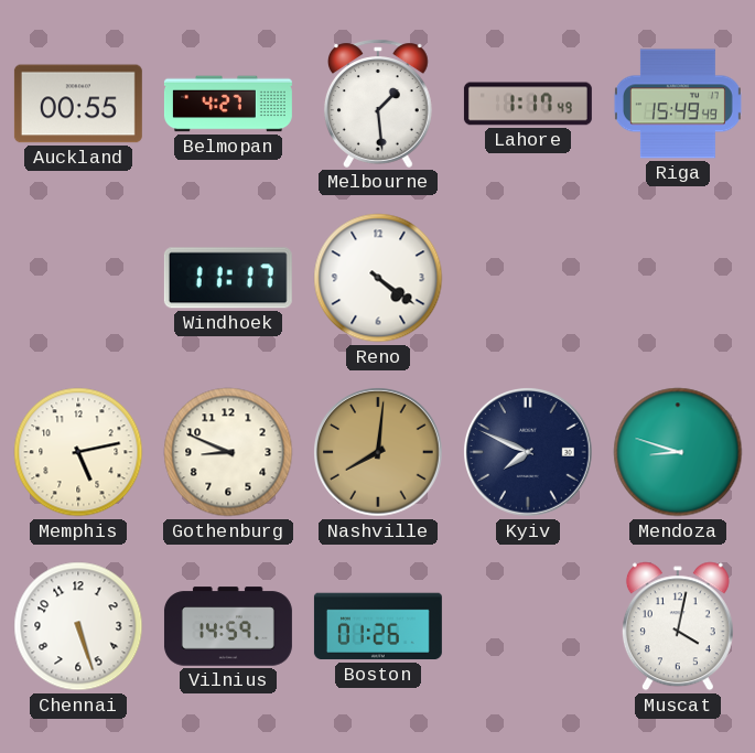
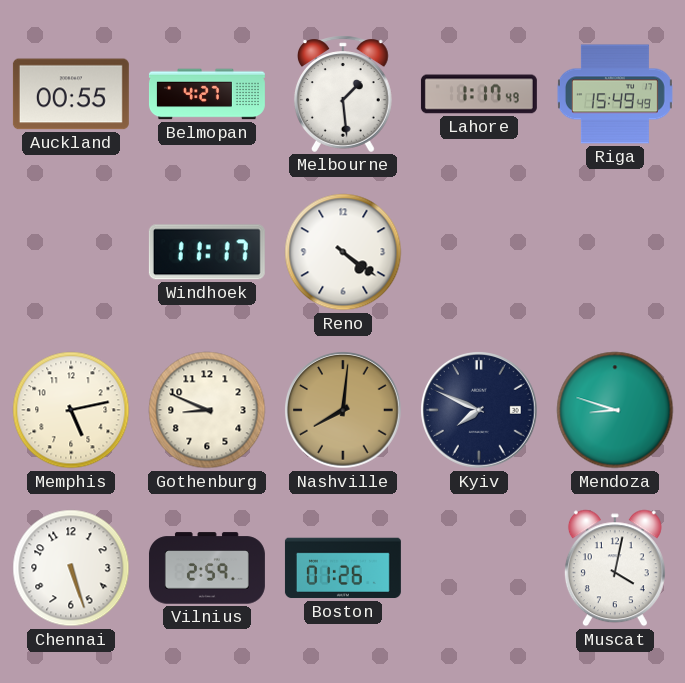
Vilnius: 14:59 -> 2:59 (207, 568)
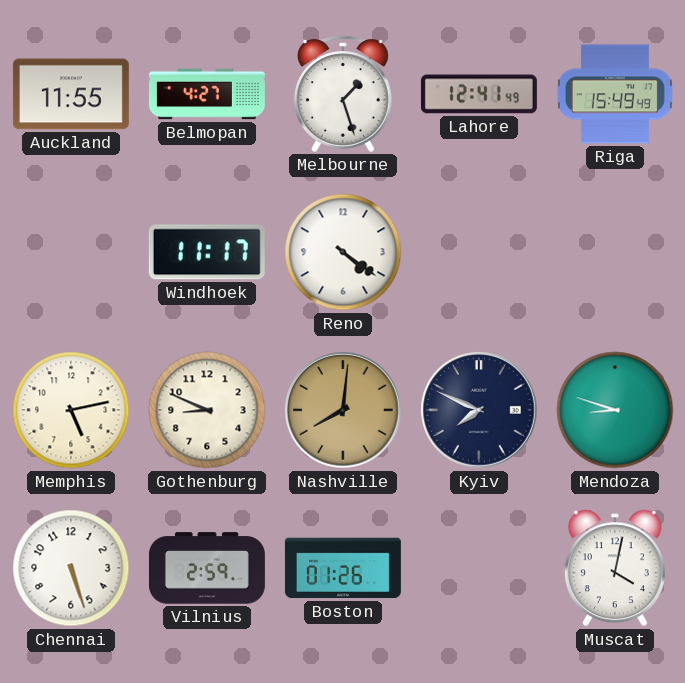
Auckland: 00:55 -> 11:55 (71, 94)
Melbourne: 1:29 -> 1:27 (343, 94)
Lahore: 1:17 -> 12:41 (479, 94)
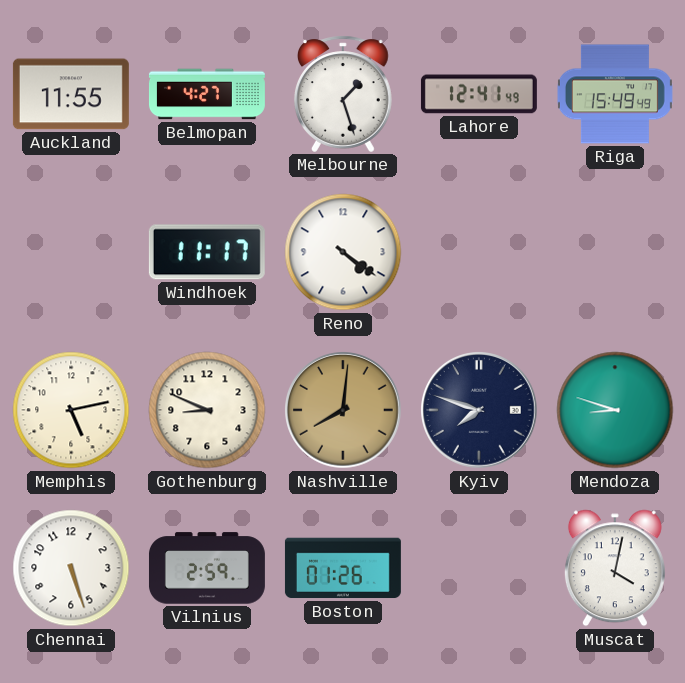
Kyiv: 7:49 -> 7:48 (480, 411)
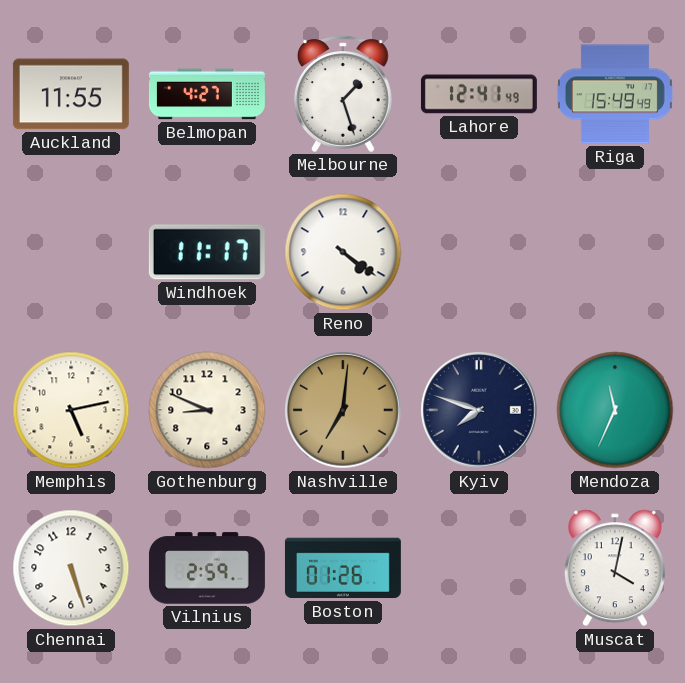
Nashville: 8:01 -> 7:01 (344, 411)
Mendoza: 8:48 -> 11:34 (615, 410)
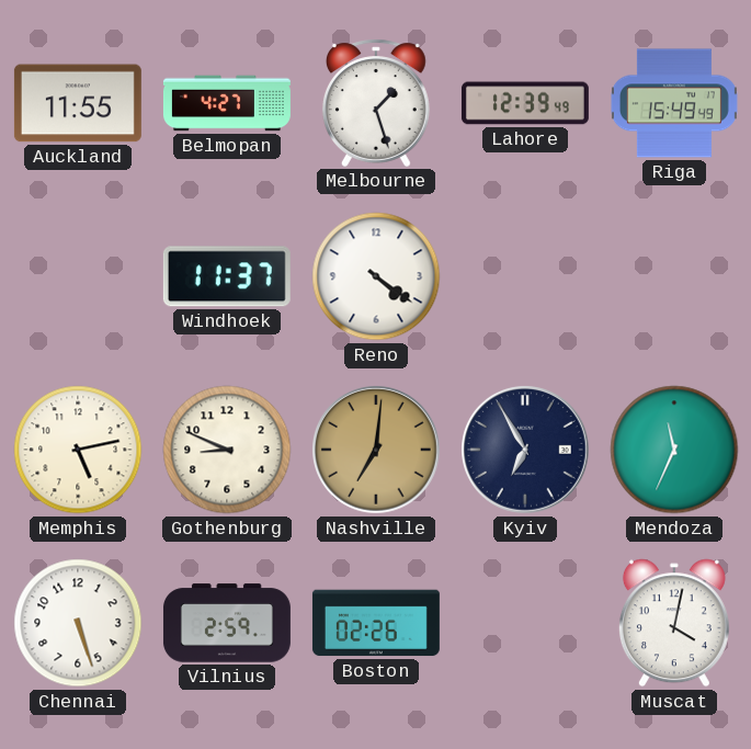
Lahore: 12:41 -> 12:39 (525, 103)
Windhoek: 11:17 -> 11:37 (227, 276)
Kyiv: 7:48 -> 6:55 (526, 451)
Boston: 01:26 -> 02:26 (376, 623)
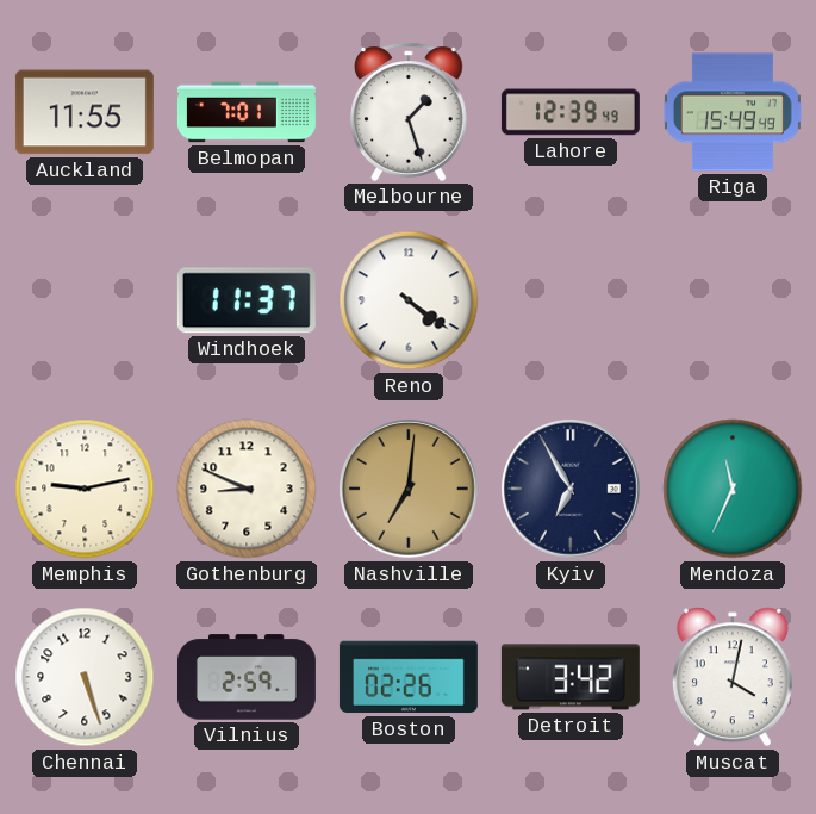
Belmopan: 4:27 -> 7:01 (247, 112)
Memphis: 5:13 -> 9:13 (85, 489)
Detroit: none -> 3:42 (571, 677)
